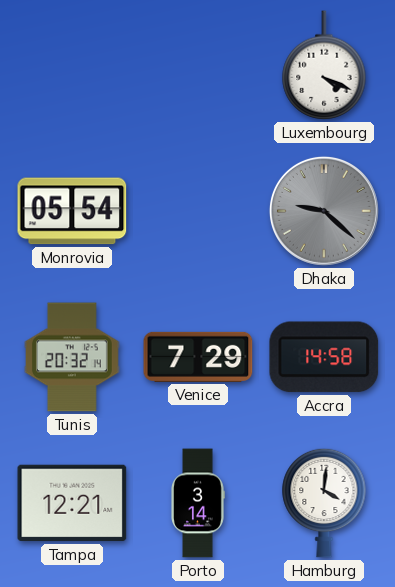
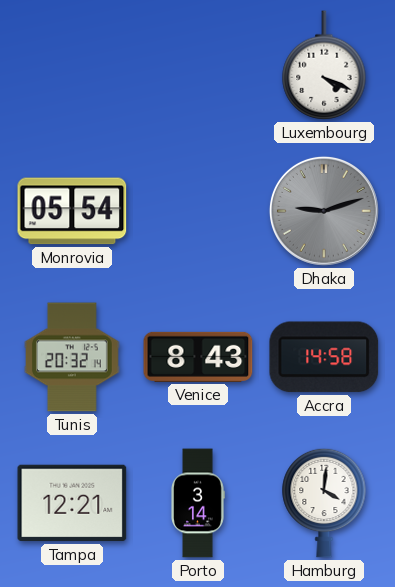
Dhaka: 9:22 -> 9:12 (324, 211)
Venice: 7:29 -> 8:43 (198, 357)
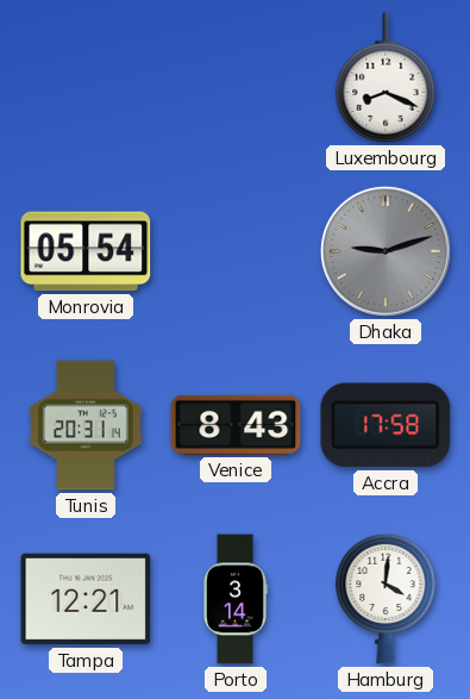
Luxembourg: 4:19 -> 8:19 (386, 77)
Tunis: 20:32 -> 20:31 (86, 425)
Accra: 14:58 -> 17:58 (386, 425)
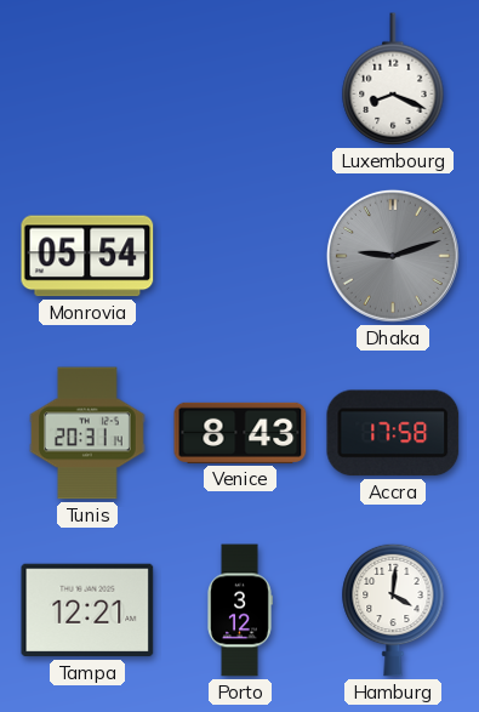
Porto: 3:14 -> 3:12 (240, 610)
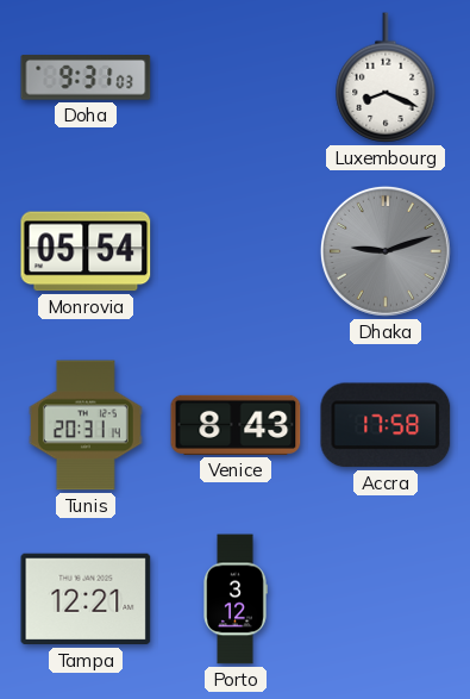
Doha: none -> 9:31 (86, 77)
Hamburg: 4:01 -> none (393, 610)
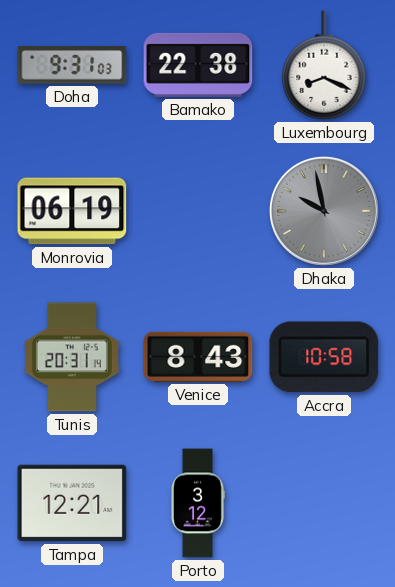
Bamako: none -> 22:38 (198, 65)
Monrovia: 05:54 -> 06:19 (72, 211)
Dhaka: 9:12 -> 9:58 (324, 211)
Accra: 17:58 -> 10:58 (324, 357)
